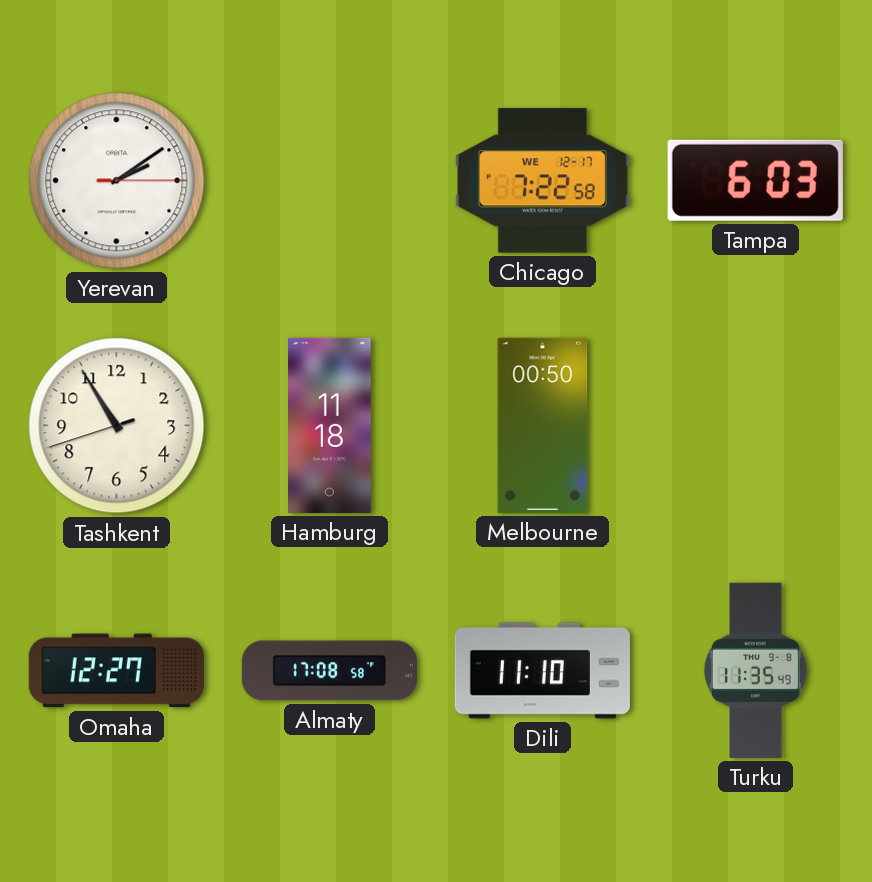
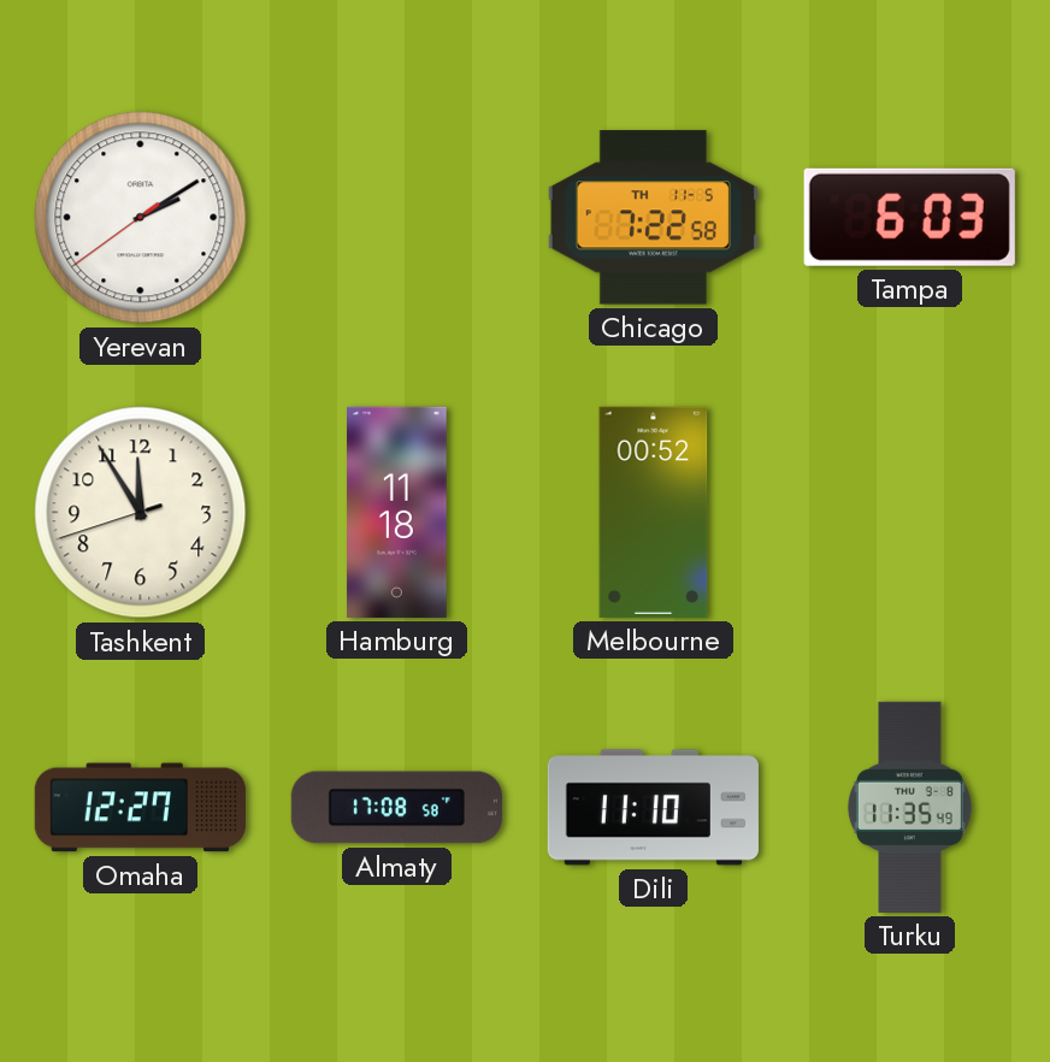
Yerevan: 2:09:15 -> 2:09:39 (141, 218)
Chicago date: WE 12-17 -> TH 11-5 (653, 218)
Tashkent: 10:54 -> 11:54 (141, 513)
Melbourne: 00:50 -> 00:52 (654, 512)
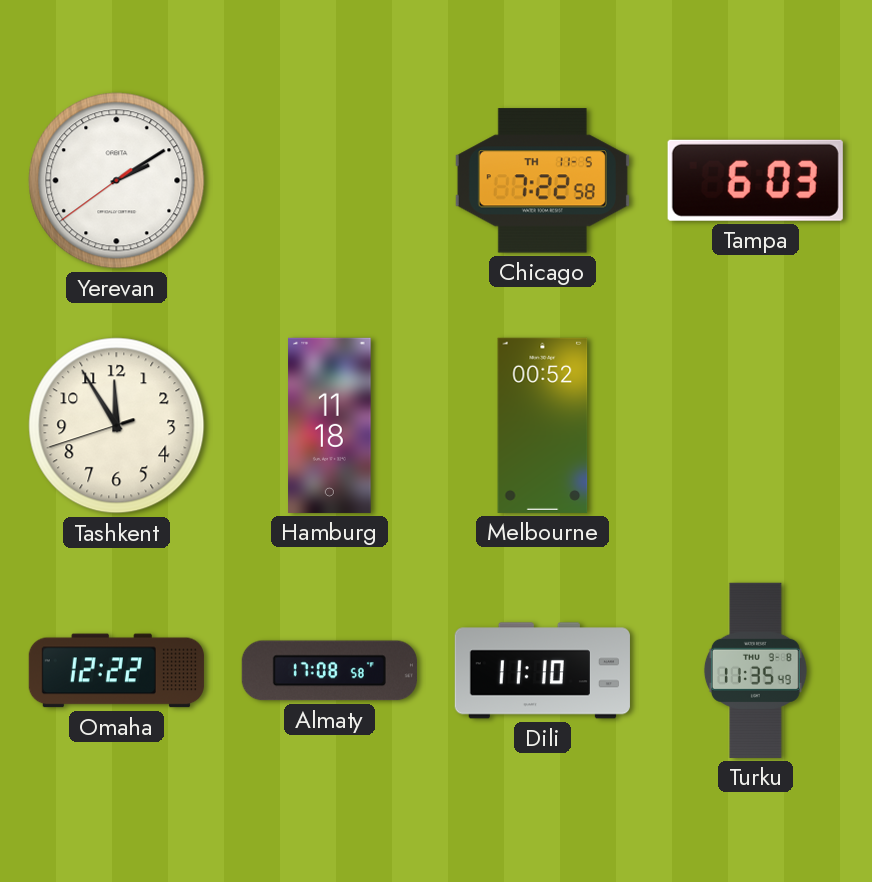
Omaha: 12:27 -> 12:22 (116, 671)
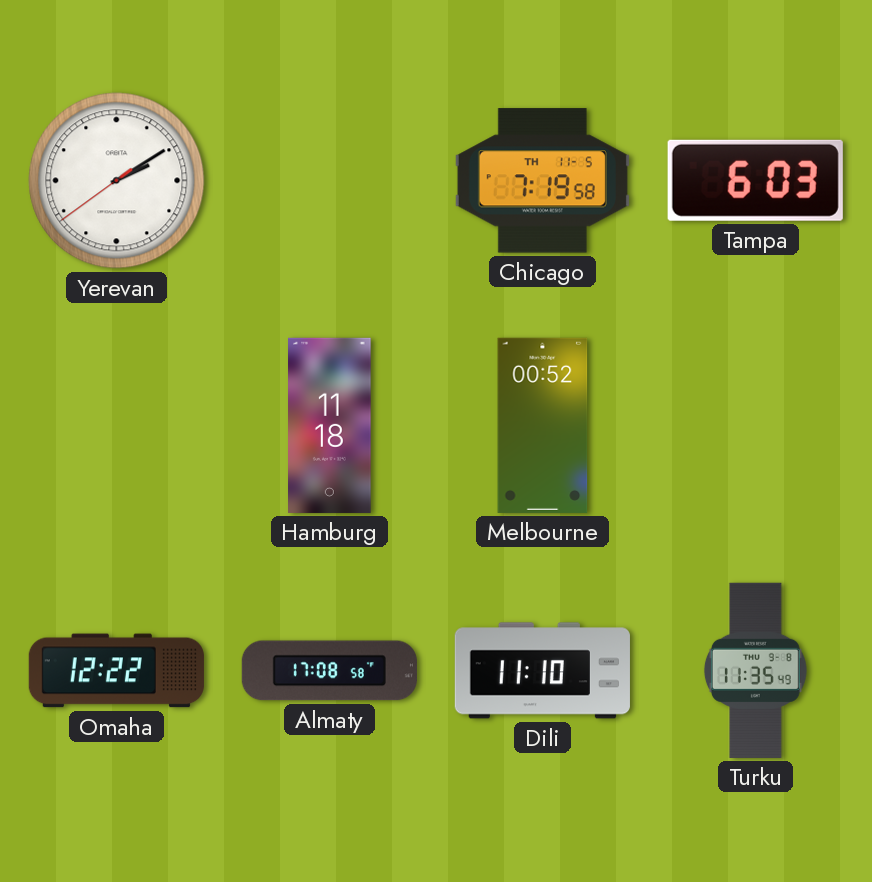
Chicago: 7:22 -> 7:19 (542, 181)
Tashkent: 11:54 -> none (117, 426)
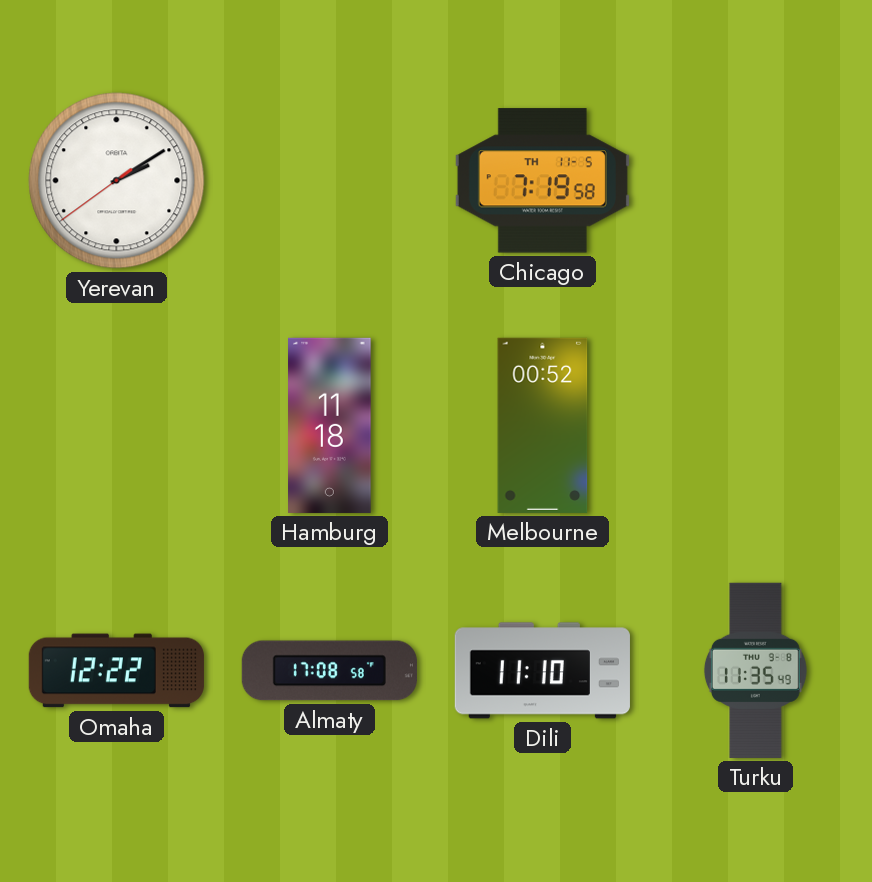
Tampa: 6:03 -> none (755, 180)
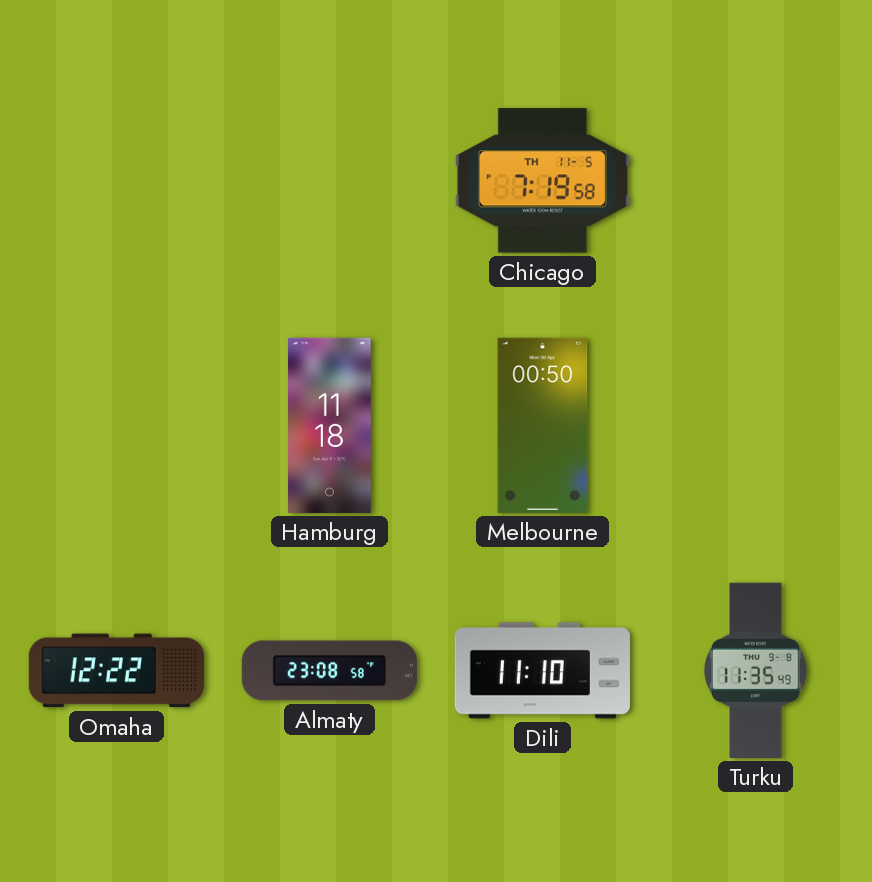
Yerevan: 2:09 -> none (117, 181)
Melbourne: 00:52 -> 00:50 (543, 425)
Almaty: 17:08 -> 23:08 (329, 671)
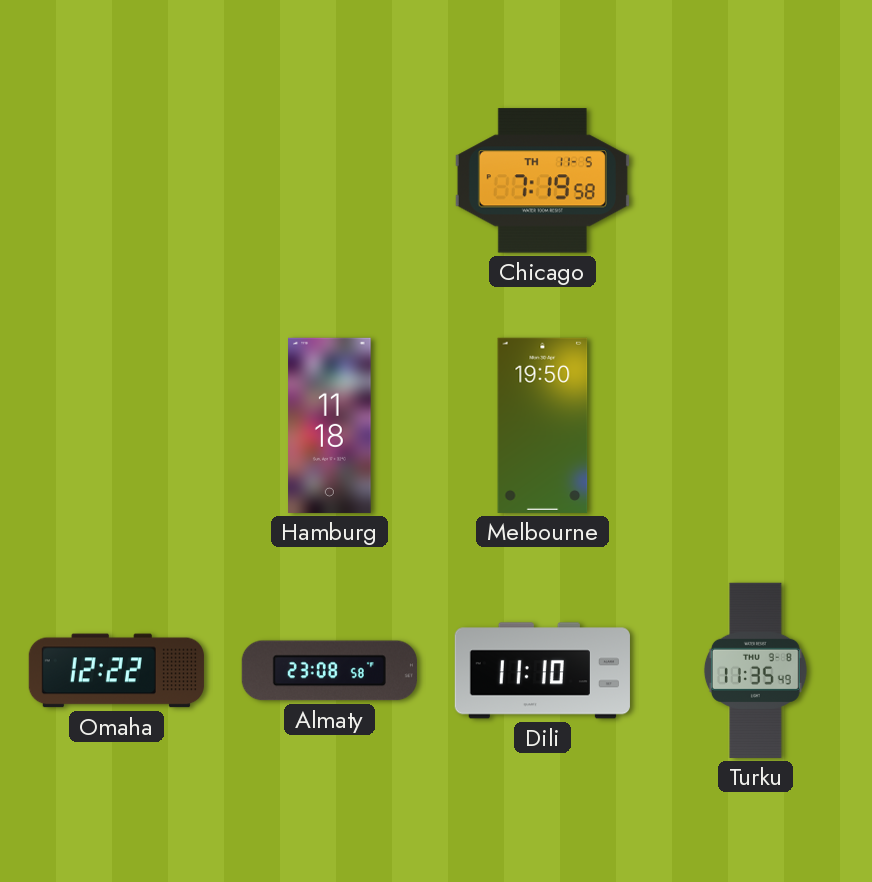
Melbourne: 00:50 -> 19:50 (543, 425)
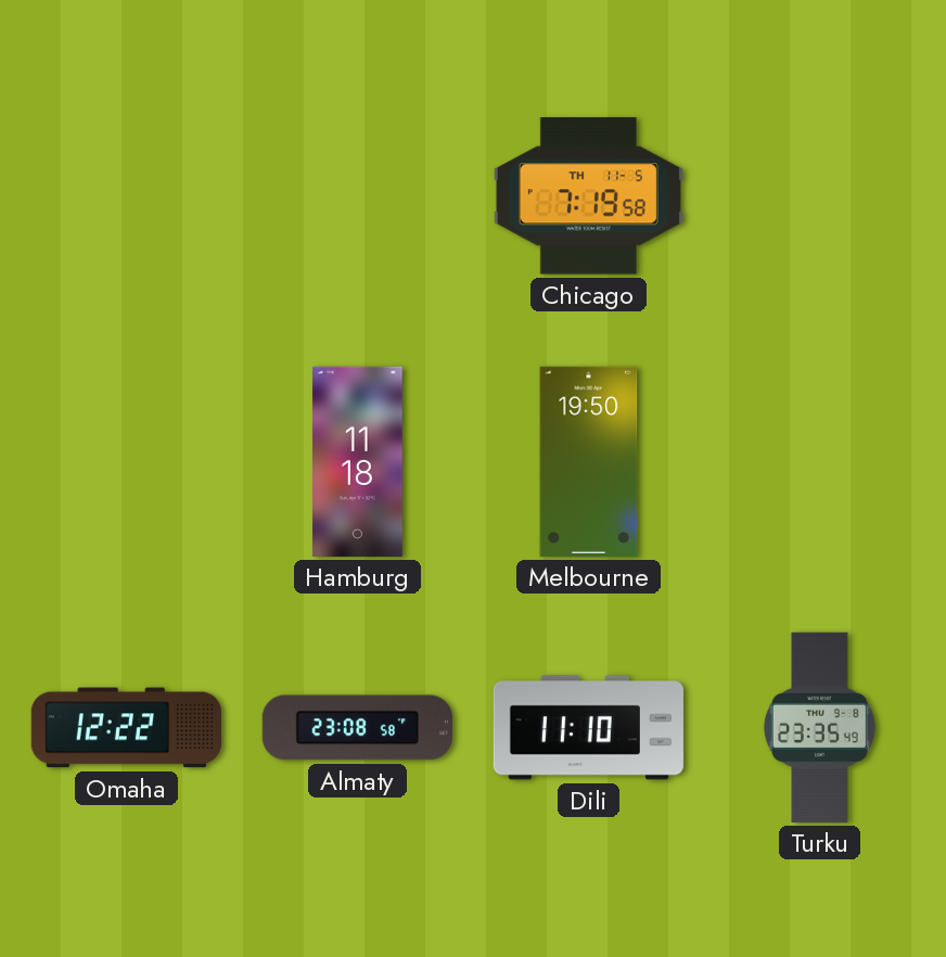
Turku: 11:35 -> 23:35 (819, 727)
